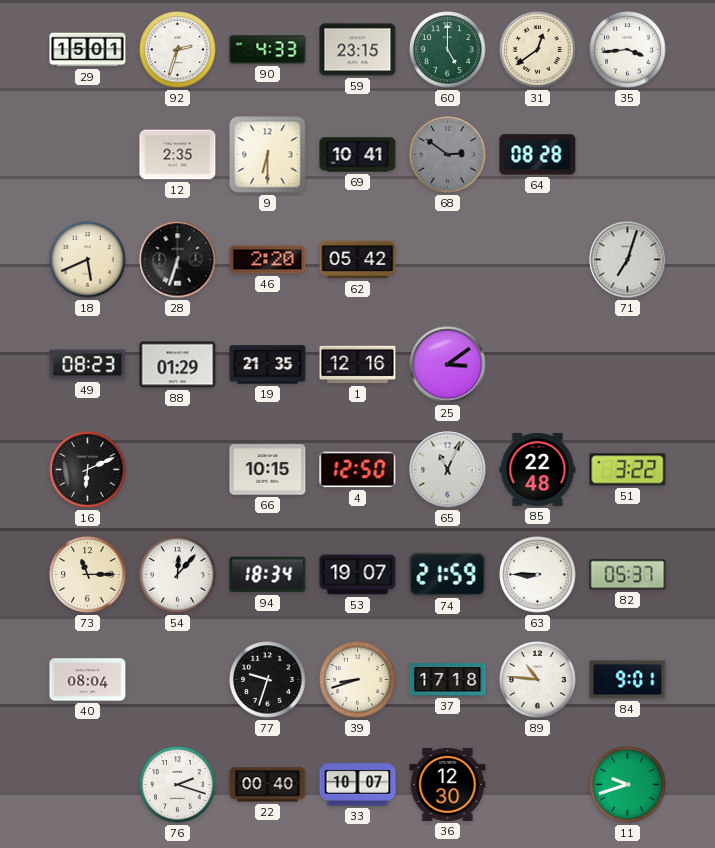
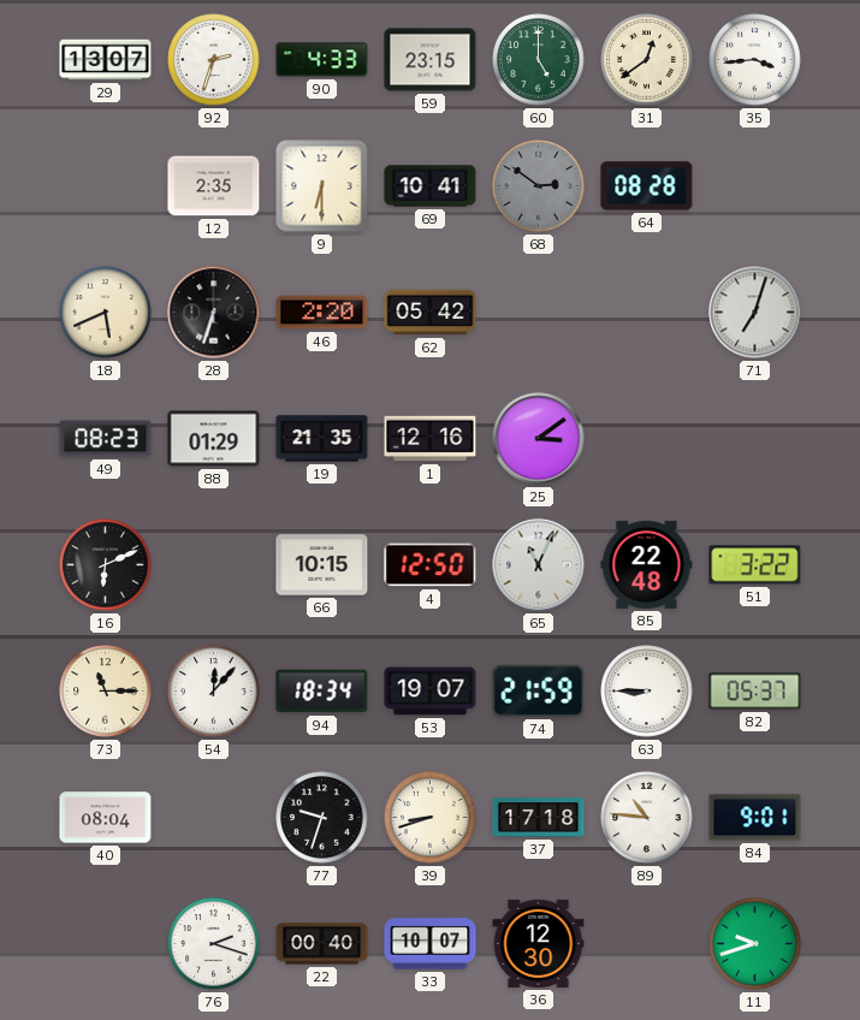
29: 15:01 -> 13:07 (106, 60)
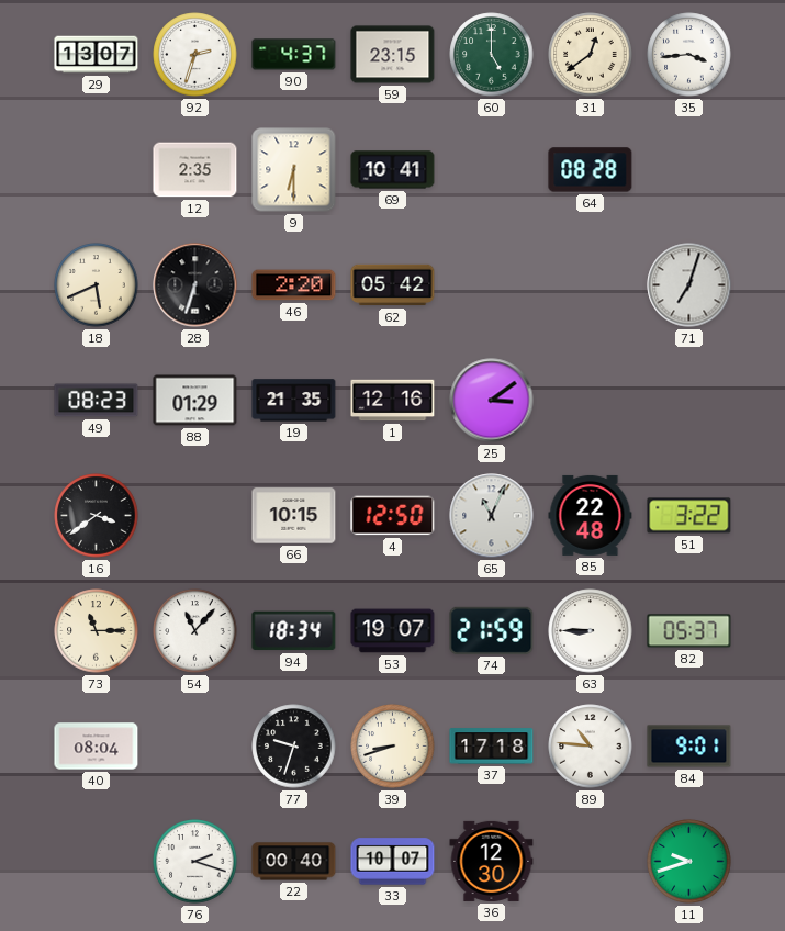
90: 4:33 -> 4:37 (294, 55)
68: 2:51 -> none (539, 186)
16: 6:11 -> 3:39 (97, 516)
54: 12:07 -> 11:07 (195, 631)
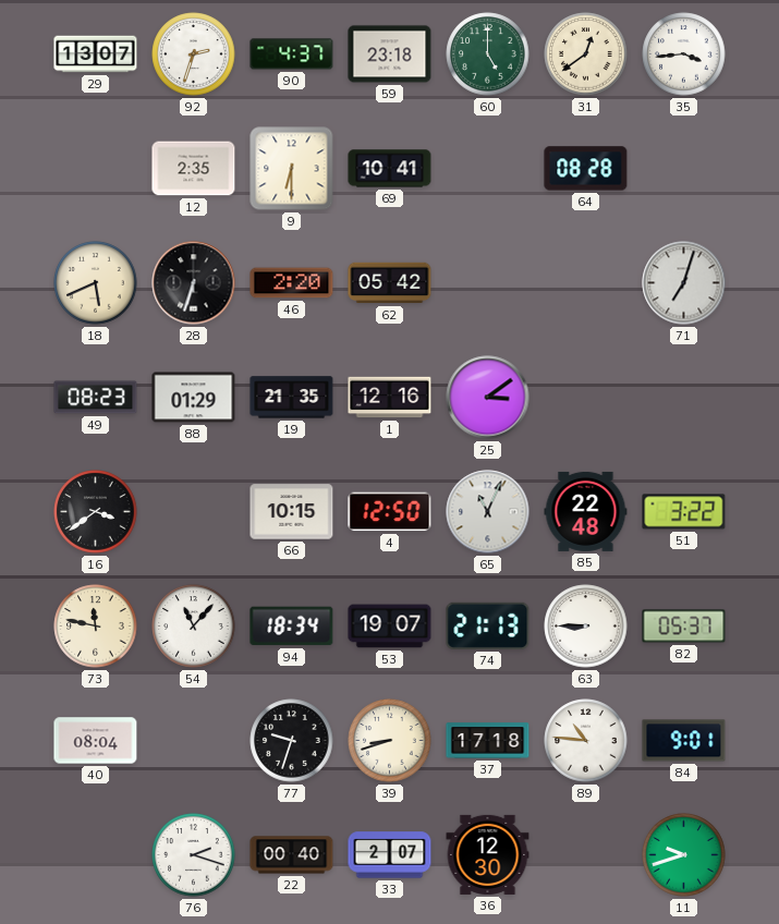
59: 23:15 -> 23:18 (390, 54)
73: 11:15 -> 11:47 (96, 627)
74: 21:59 -> 21:13 (488, 625)
33: 10:07 -> 2:07 (390, 855)
